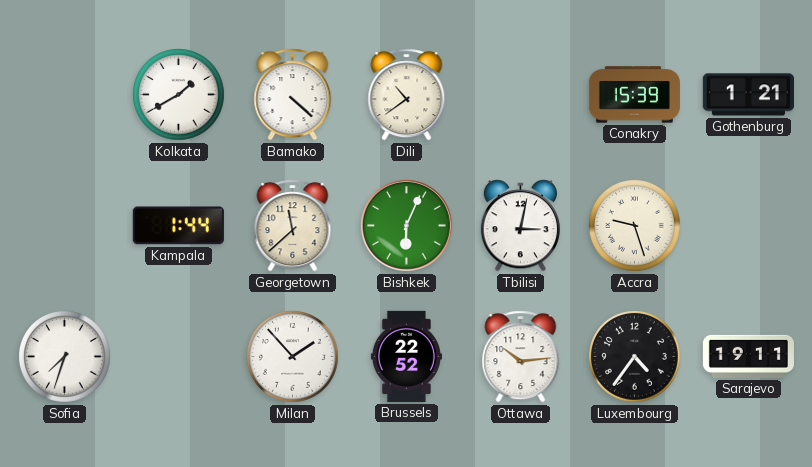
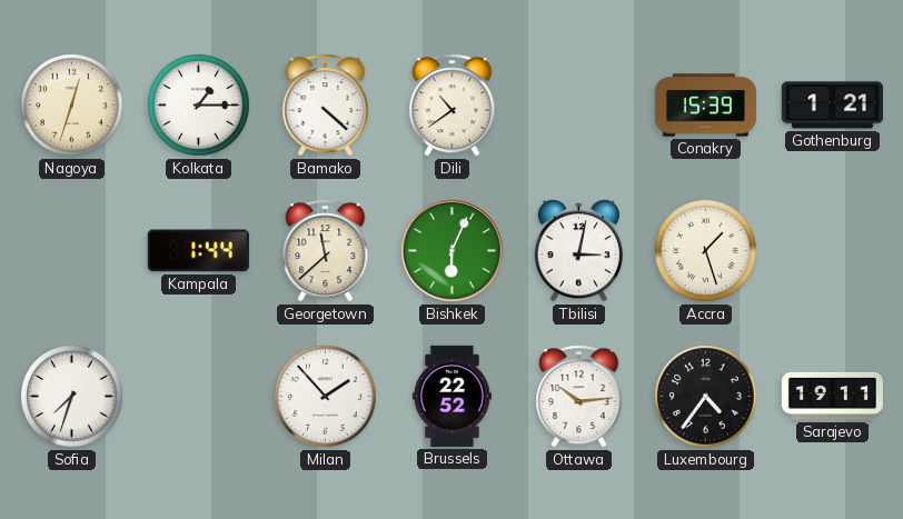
Nagoya: none -> 12:33 (72, 106)
Kolkata: 1:40 -> 1:15 (199, 106)
Accra: 9:27 -> 1:27 (706, 251)
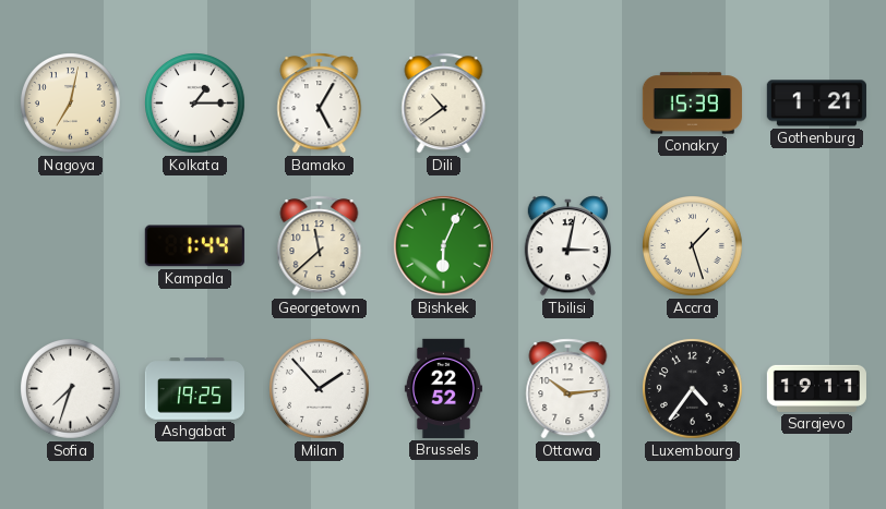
Nagoya: 12:33 -> 7:02 (71, 104)
Bamako: 4:22 -> 5:05 (320, 104)
Ashgabat: none -> 19:25 (194, 389)
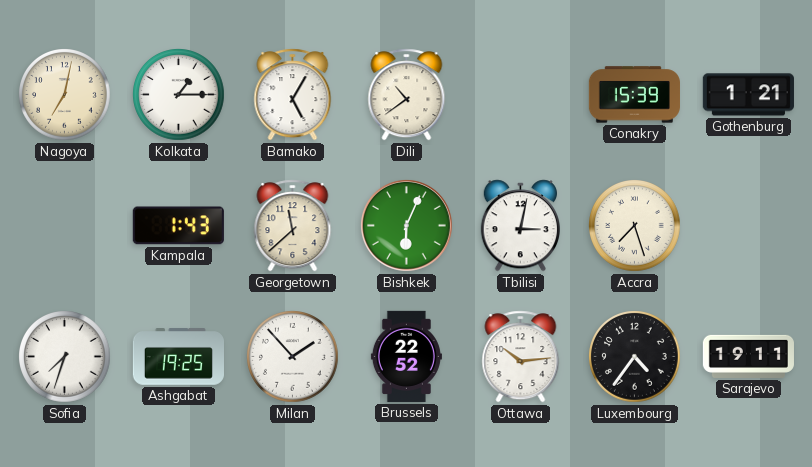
Kampala: 1:44 -> 1:43 (178, 226)
Accra: 1:27 -> 7:27 (635, 226)
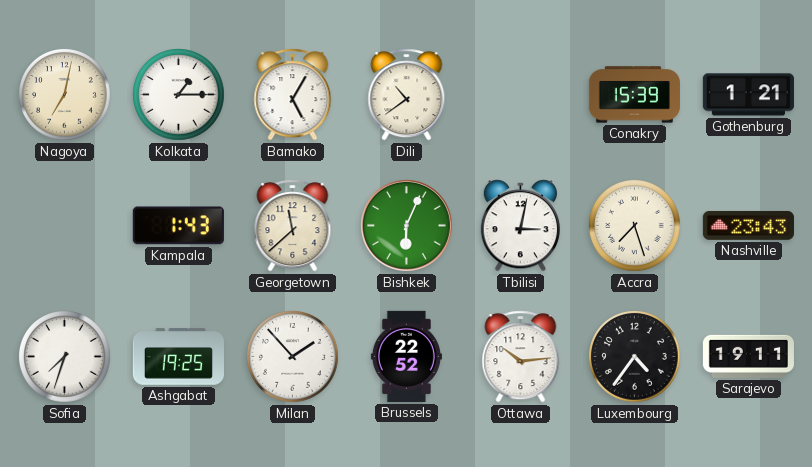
Nashville: none -> 23:43 (748, 226)
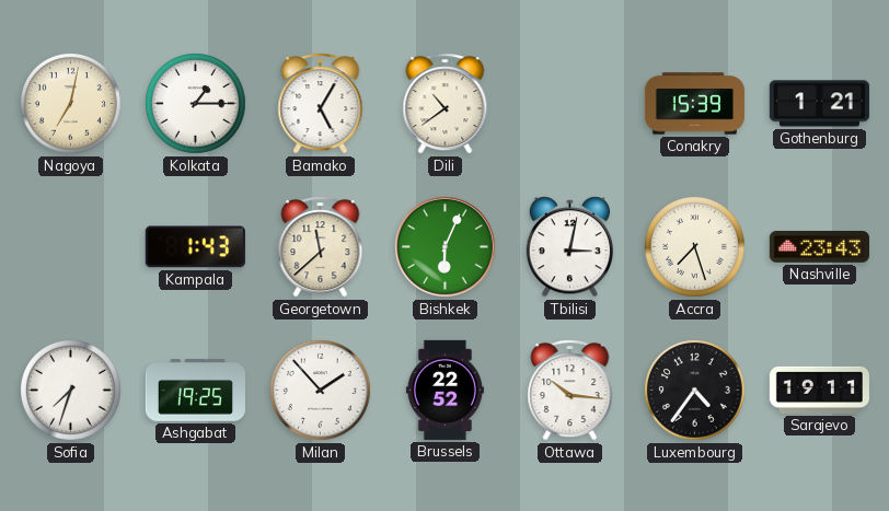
Ottawa: 10:14 -> 10:16 (570, 391)
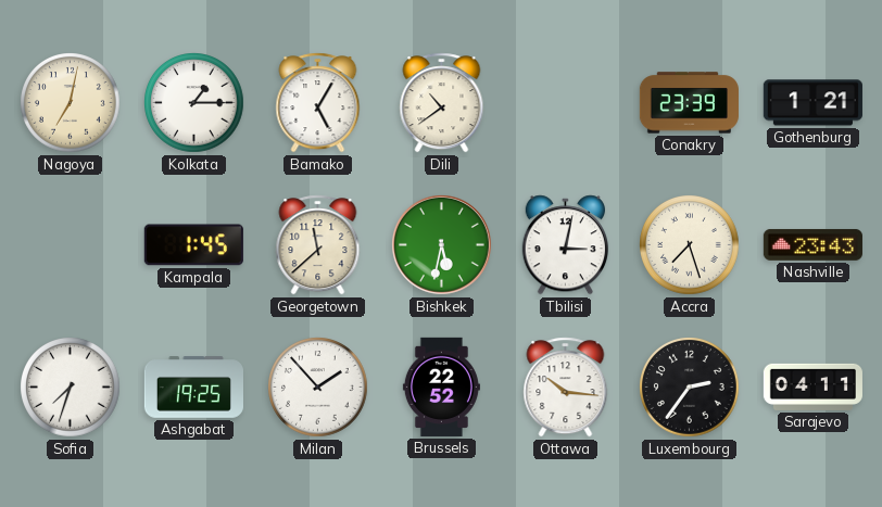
Conakry: 15:39 -> 23:39 (689, 103)
Kampala: 1:43 -> 1:45 (193, 245)
Bishkek: 6:04 -> 5:32 (441, 244)
Luxembourg: 4:36 -> 2:36 (690, 388)
Sarajevo: 19:11 -> 04:11 (812, 386)
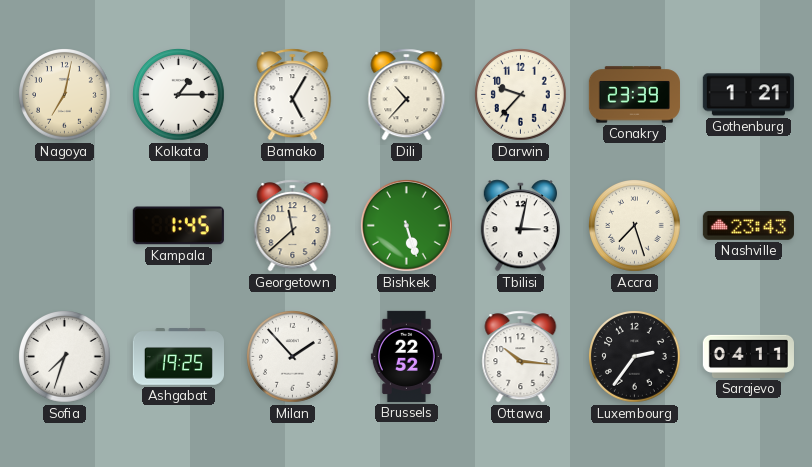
Dili: 10:39 -> 10:37 (407, 95)
Darwin: none -> 9:37 (521, 95)
Bishkek: 5:32 -> 5:27 (406, 225)
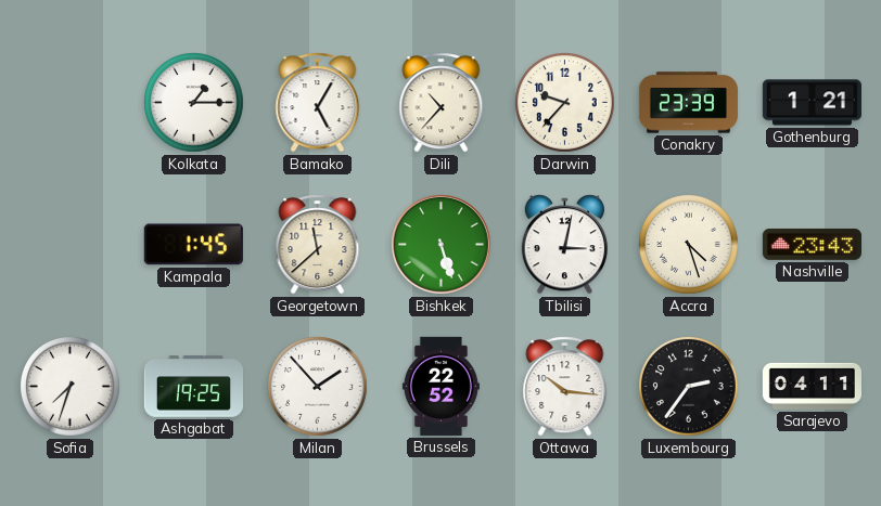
Nagoya: 7:02 -> none (65, 95)
Accra: 7:27 -> 4:27 (689, 245)
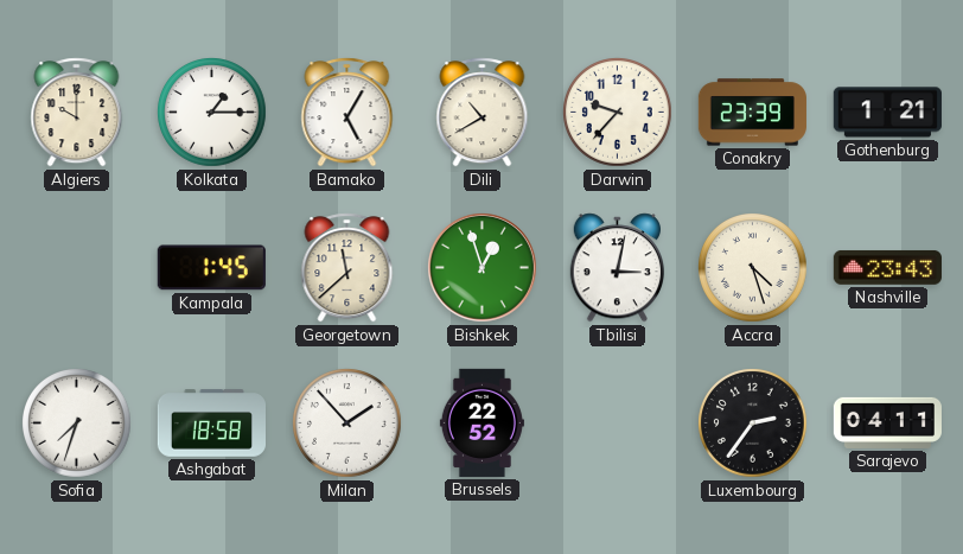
Algiers: none -> 10:00 (77, 113)
Dili: 10:37 -> 10:40 (483, 113)
Bishkek: 5:27 -> 12:57 (481, 267)
Ashgabat: 19:25 -> 18:58 (211, 424)
Ottawa: 10:16 -> none (565, 387)
